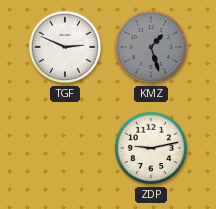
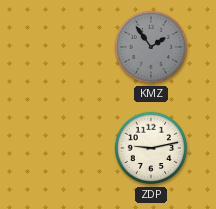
TGF: 2:49 -> none (65, 47)
KMZ: 1:27 -> 1:54 (151, 47)
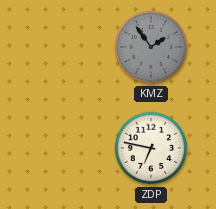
ZDP: 9:13 -> 6:47 (151, 148)
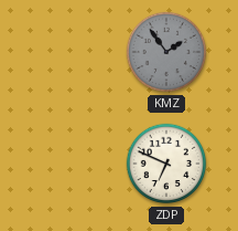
ZDP: 6:47 -> 6:49 (166, 164)
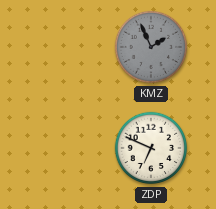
KMZ: 1:54 -> 1:56 (151, 47)
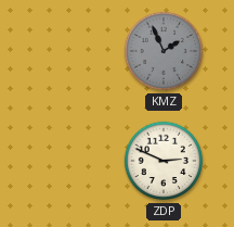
ZDP: 6:49 -> 2:49 (164, 161)
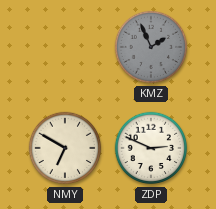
NMY: none -> 6:50 (65, 148)
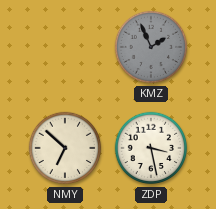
NMY: 6:50 -> 6:52 (65, 148)
ZDP: 2:49 -> 3:28 (151, 148)
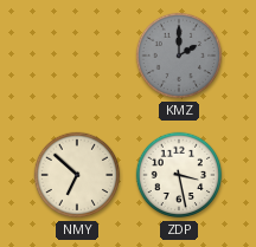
KMZ: 1:56 -> 2:00 (179, 56)
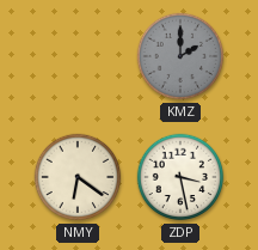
NMY: 6:52 -> 6:21 (78, 177)
